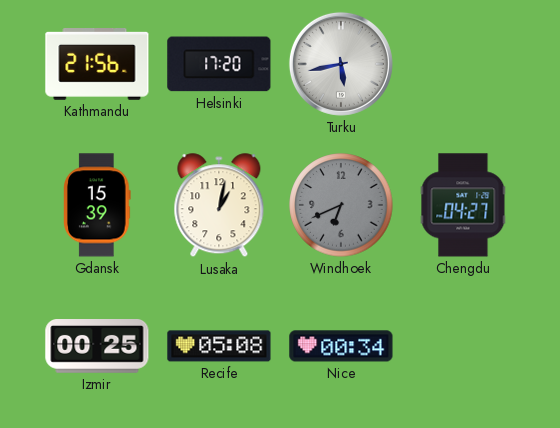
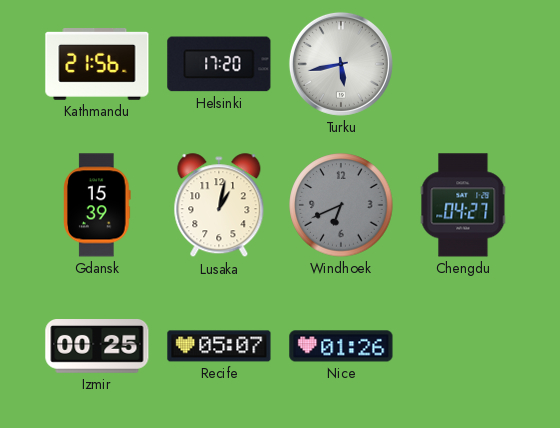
Recife: 05:08 -> 05:07 (219, 346)
Nice: 00:34 -> 01:26 (341, 346)
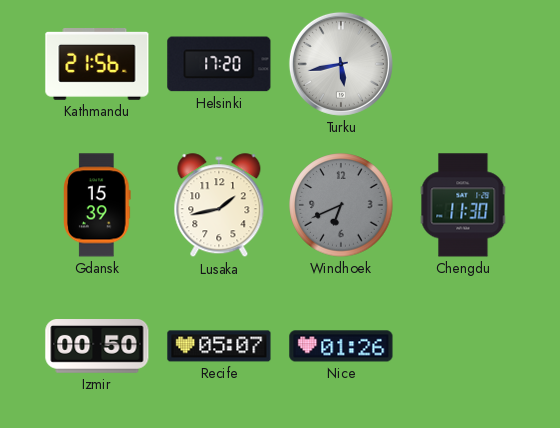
Lusaka: 1:02 -> 1:43 (219, 206)
Chengdu: 04:27 -> 11:30 (463, 205)
Izmir: 00:25 -> 00:50 (97, 347)
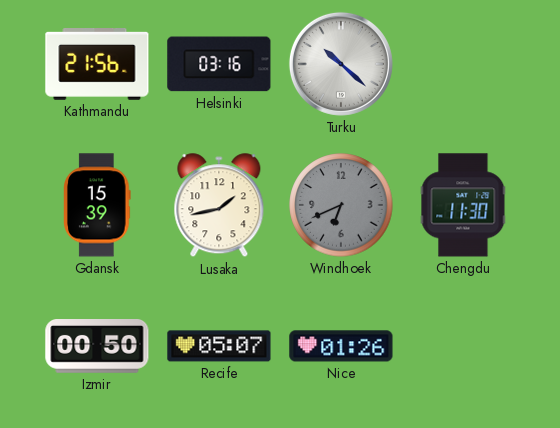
Helsinki: 17:20 -> 03:16 (219, 64)
Turku: 5:43 -> 10:22 (341, 64)
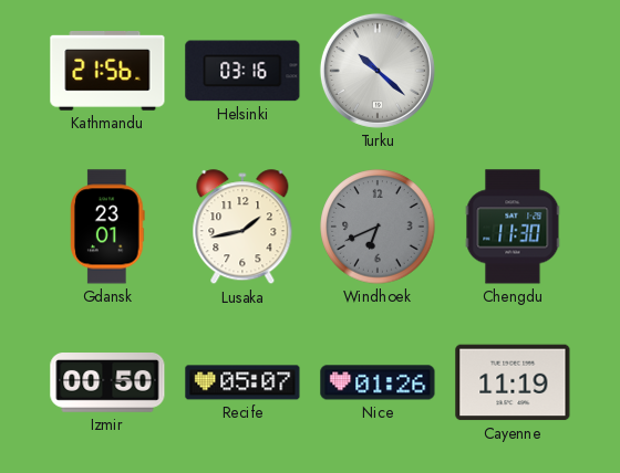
Gdansk: 15:39 -> 23:01 (108, 227)
Cayenne: none -> 11:19 (513, 382)
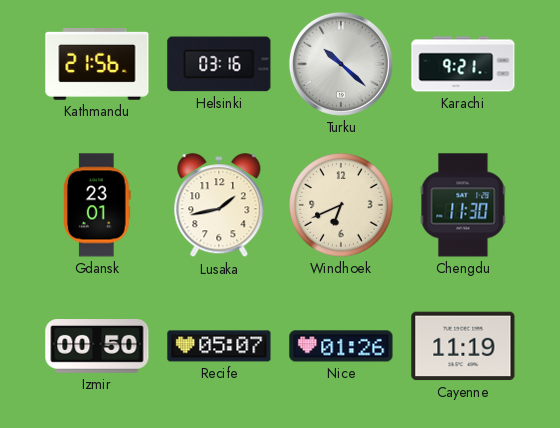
Karachi: none -> 9:21 (463, 64)
Windhoek dial: grey -> cream (341, 205)
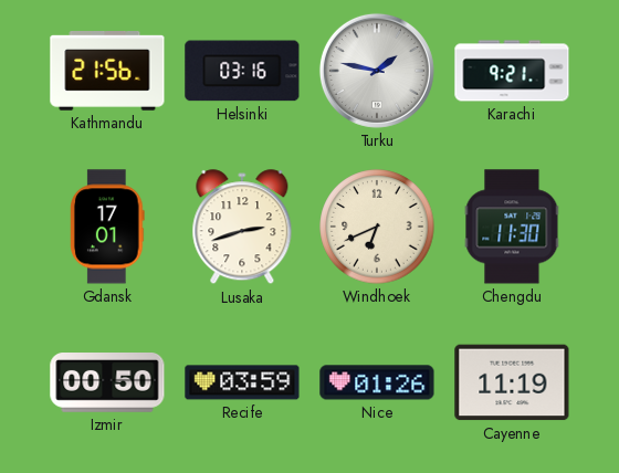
Turku: 10:22 -> 1:47 (377, 71)
Gdansk: 23:01 -> 17:01 (108, 227)
Lusaka: 1:43 -> 2:42 (242, 228)
Recife: 05:07 -> 03:59 (242, 382)
